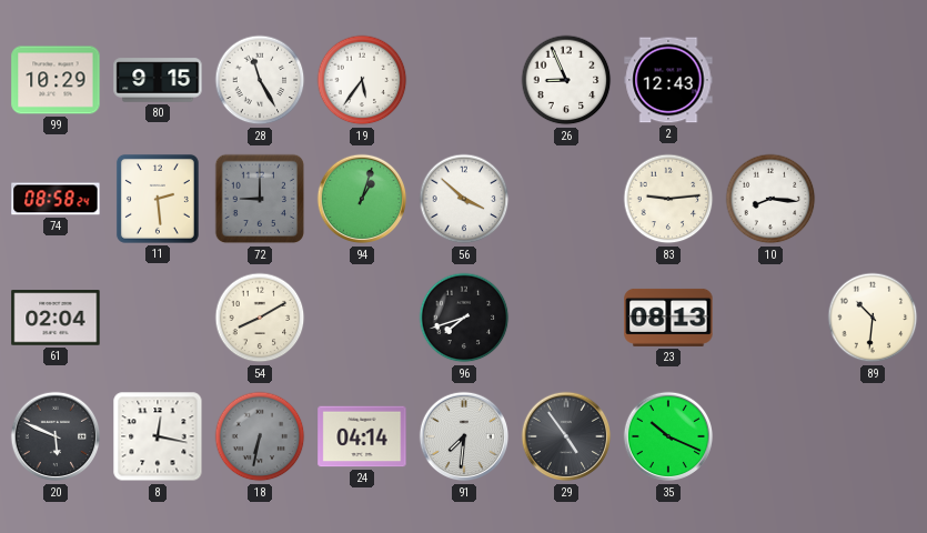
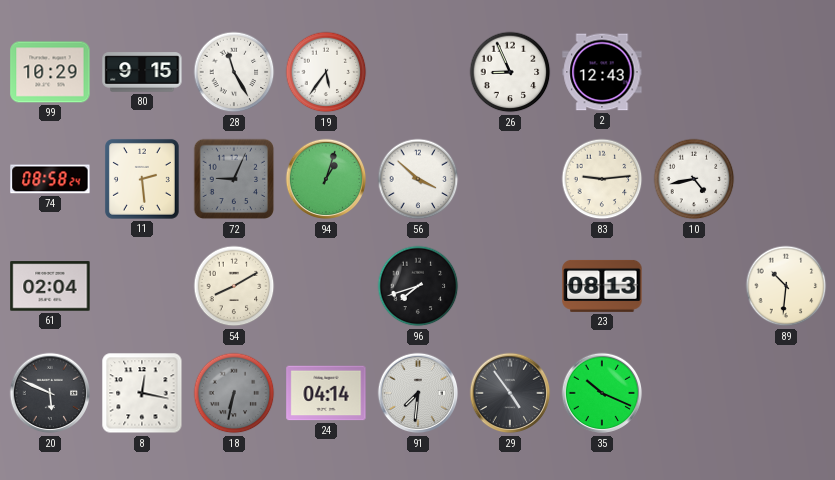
72: 9:00 -> 9:04 (234, 179)
10: 8:16 -> 4:43 (694, 179)
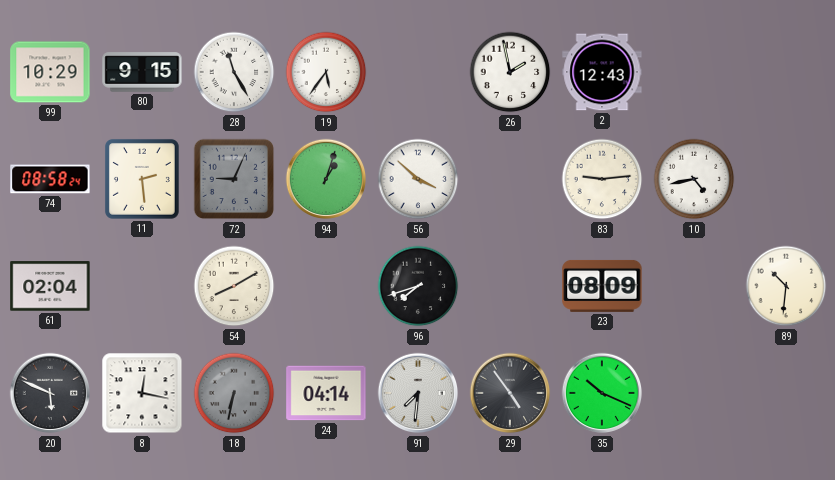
26: 8:56 -> 1:58 (510, 72)
23: 08:13 -> 08:09 (602, 286)
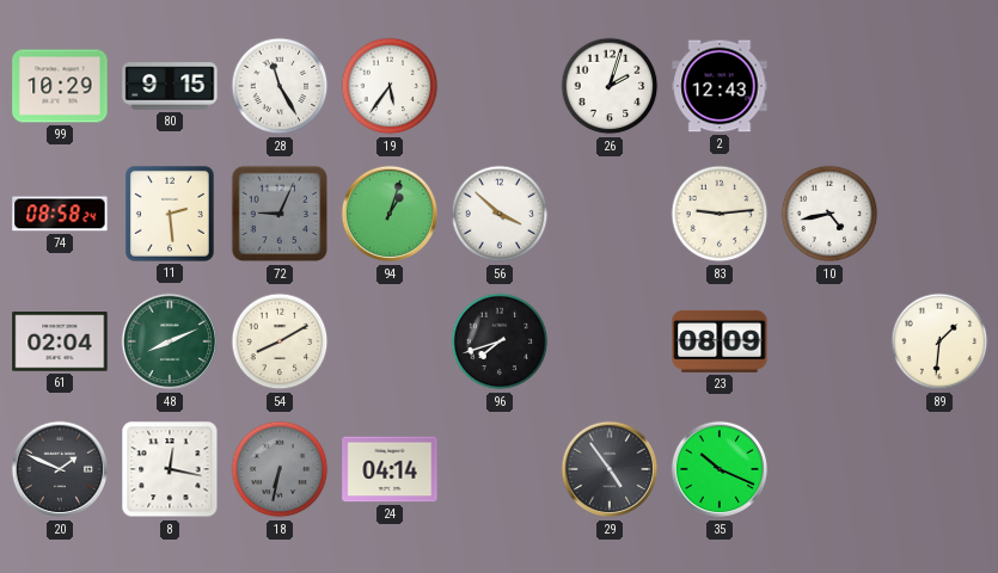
26: 1:58 -> 2:03 (610, 86)
48: none -> 8:11 (170, 341)
89: 10:31 -> 1:31 (939, 341)
20: 5:49 -> 1:49 (60, 469)
91: 7:31 -> none (418, 393)
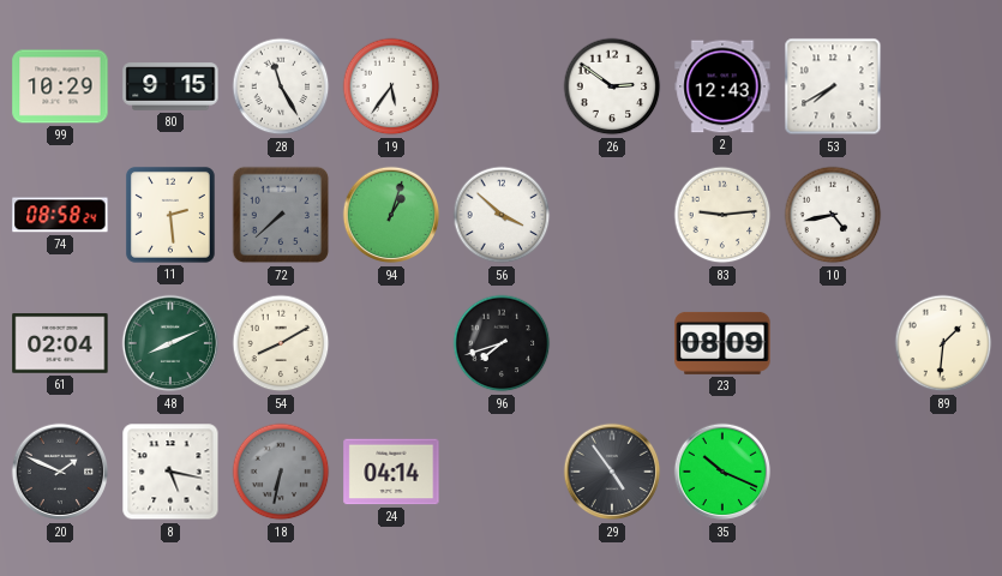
26: 2:03 -> 2:51 (612, 86)
53: none -> 7:40 (833, 86)
72: 9:04 -> 7:38 (281, 215)
8: 12:17 -> 5:17 (170, 472)
